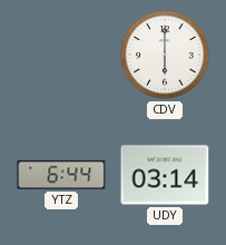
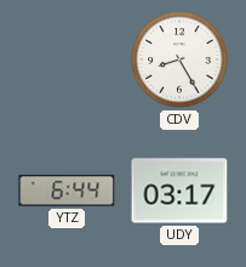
CDV: 6:00 -> 8:25 (179, 59)
UDY: 03:14 -> 03:17 (179, 191)
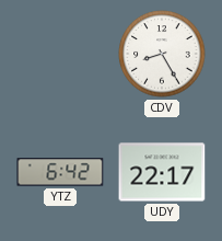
YTZ: 6:44 -> 6:42 (60, 172)
UDY: 03:17 -> 22:17 (162, 172)
